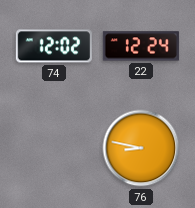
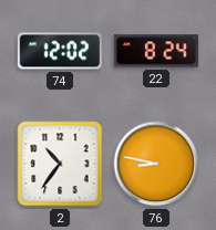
22: 12:24 -> 8:24 (156, 51)
2: none -> 10:36 (60, 164)
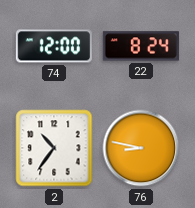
74: 12:02 -> 12:00 (54, 46)
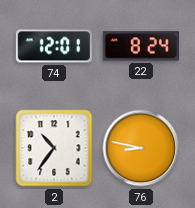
74: 12:00 -> 12:01 (54, 46)
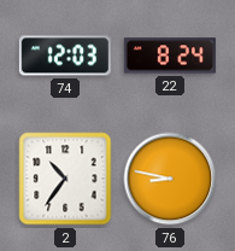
74: 12:01 -> 12:03 (65, 56)
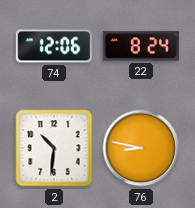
74: 12:03 -> 12:06 (54, 46)
2: 10:36 -> 10:31 (54, 148)
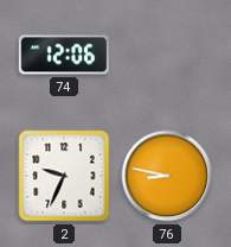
22: 8:24 -> none (141, 46)
2: 10:31 -> 9:34 (64, 176)
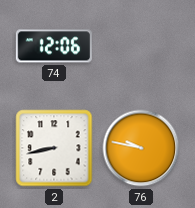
2: 9:34 -> 8:43 (54, 148)
76: 8:47 -> 9:47 (141, 148)
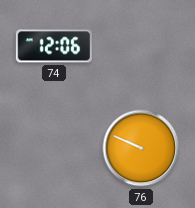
2: 8:43 -> none (54, 148)
76: 9:47 -> 9:49 (141, 148)
